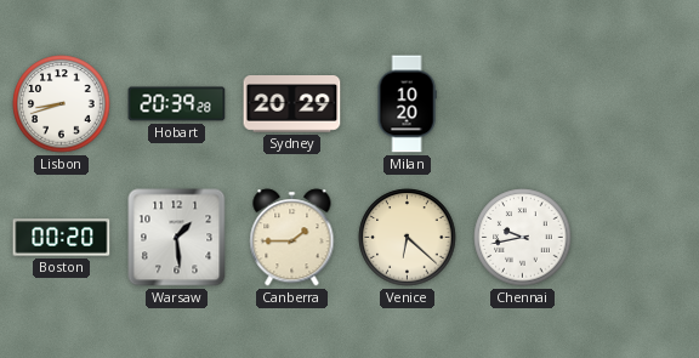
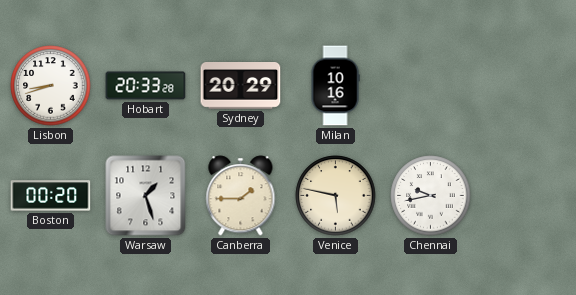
Hobart: 20:39 -> 20:33 (146, 86)
Milan: 10:20 -> 10:16 (335, 86)
Warsaw: 1:29 -> 1:27 (146, 196)
Venice: 6:22 -> 5:47 (336, 196)
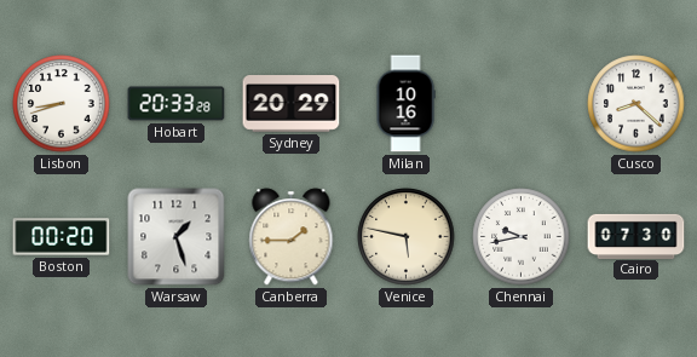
Cusco: none -> 8:22 (636, 104)
Cairo: none -> 07:30 (636, 236)
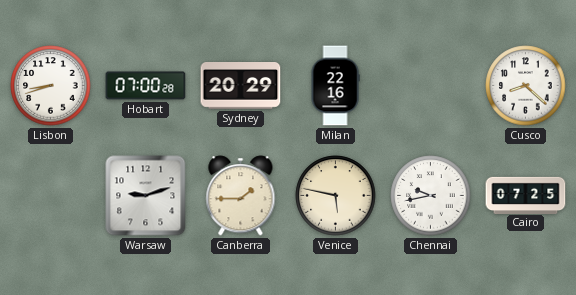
Hobart: 20:33 -> 07:00 (146, 86)
Milan: 10:16 -> 22:16 (335, 86)
Boston: 00:20 -> none (62, 237)
Warsaw: 1:27 -> 9:12 (146, 196)
Cairo: 07:30 -> 07:25 (526, 195)
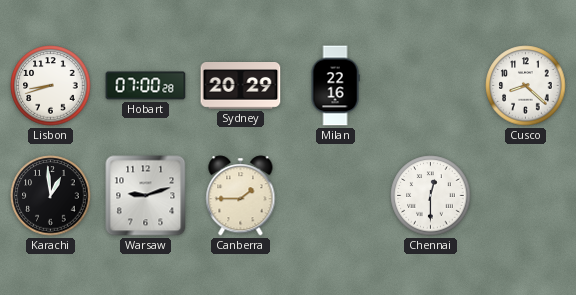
Karachi: none -> 12:59 (51, 196)
Venice: 5:47 -> none (336, 196)
Chennai: 9:43 -> 12:30 (431, 196)
Cairo: 07:25 -> none (526, 195)
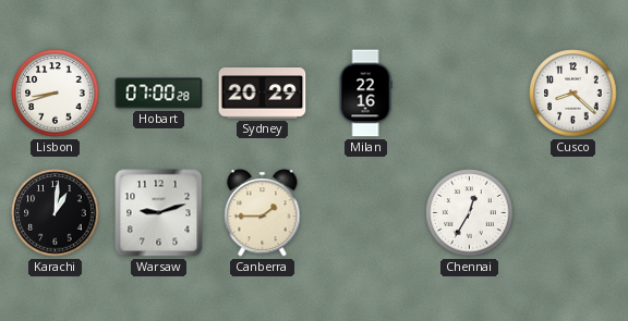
Karachi: 12:59 -> 1:01 (56, 213)
Chennai: 12:30 -> 12:35 (470, 213)
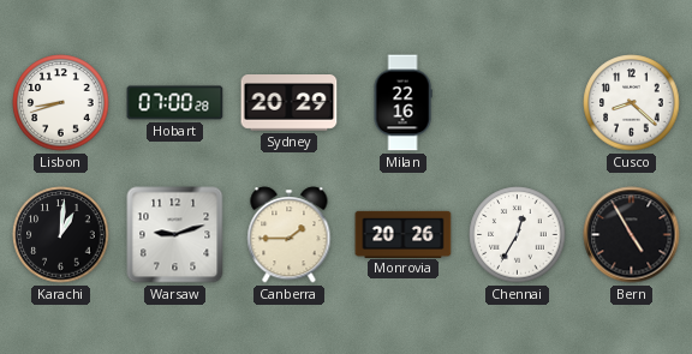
Monrovia: none -> 20:26 (404, 234)
Bern: none -> 4:55 (632, 235)
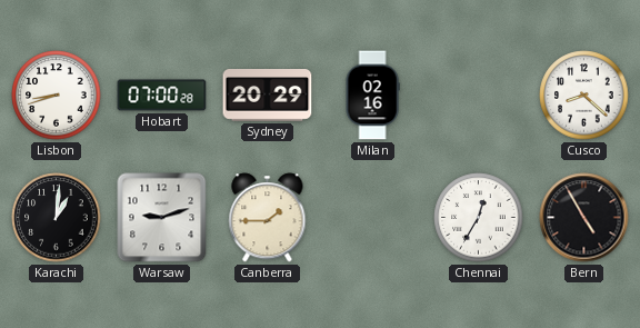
Milan: 22:16 -> 02:16 (372, 96)
Monrovia: 20:26 -> none (404, 234)
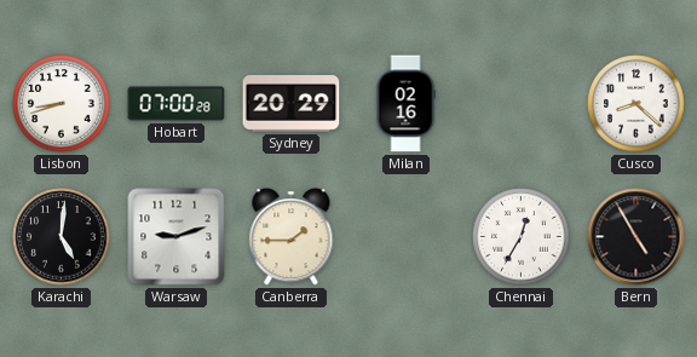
Karachi: 1:01 -> 5:01 (62, 237)
